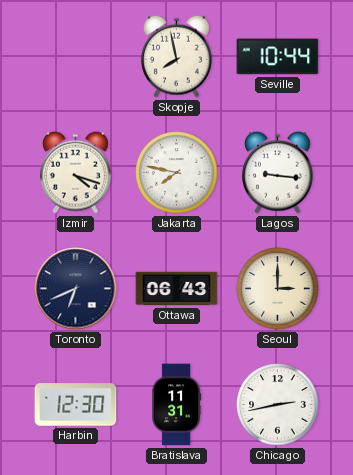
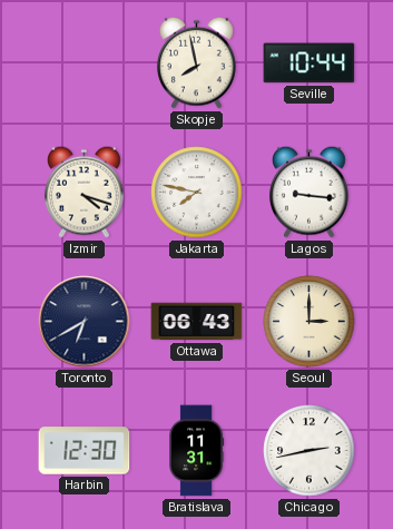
Toronto: 6:41 -> 6:40 (85, 322)
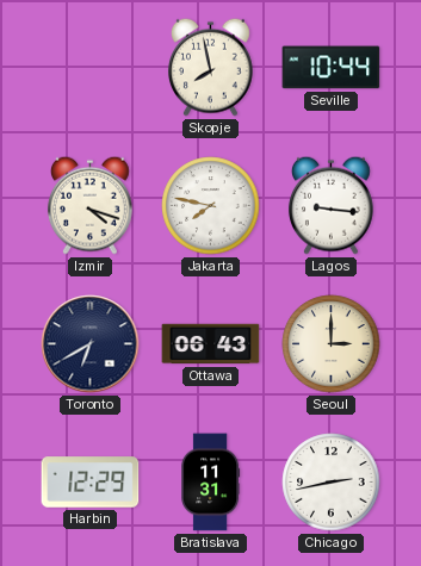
Harbin: 12:30 -> 12:29 (91, 483)
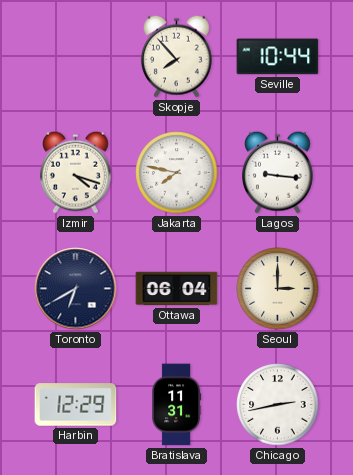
Skopje: 7:58 -> 7:53 (176, 56)
Ottawa: 06:43 -> 06:04 (177, 289)
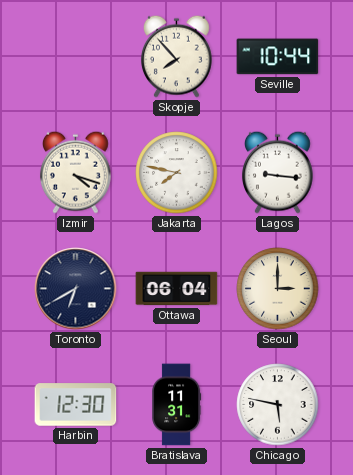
Harbin: 12:29 -> 12:30 (76, 405)
Chicago: 2:43 -> 5:47 (278, 405)
